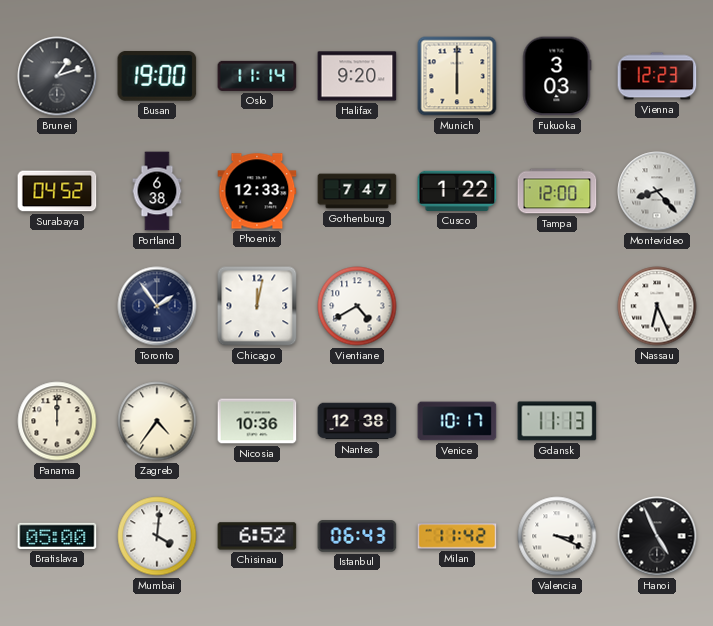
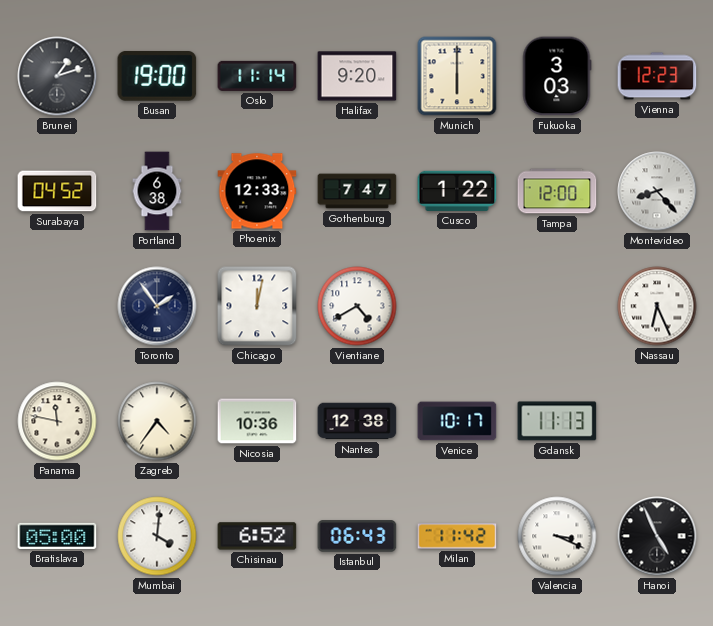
Panama: 12:00 -> 11:47 (57, 421)
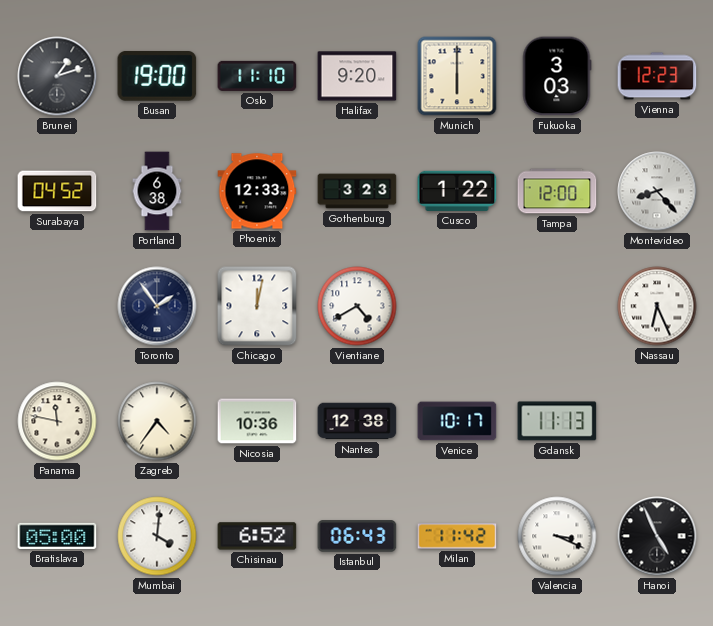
Oslo: 11:14 -> 11:10 (257, 76)
Gothenburg: 7:47 -> 3:23 (357, 191)
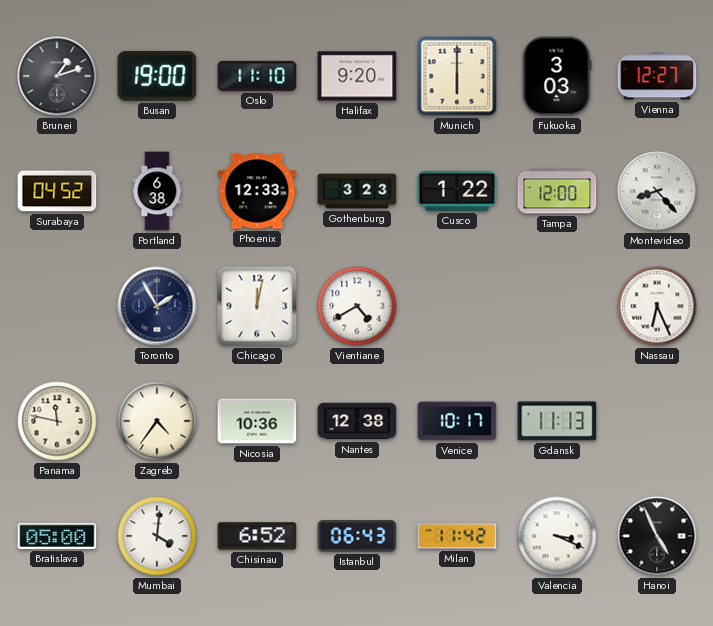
Vienna: 12:23 -> 12:27 (657, 76)
Toronto: 1:54 -> 1:55 (157, 306)
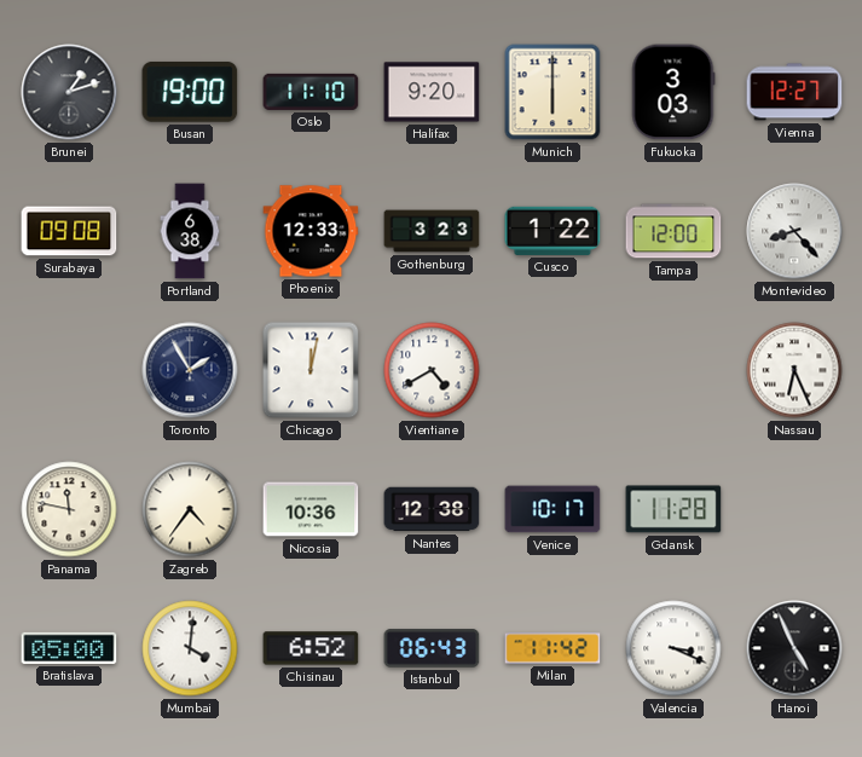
Surabaya: 04:52 -> 09:08 (69, 231)
Gdansk: 11:13 -> 11:28 (673, 509)
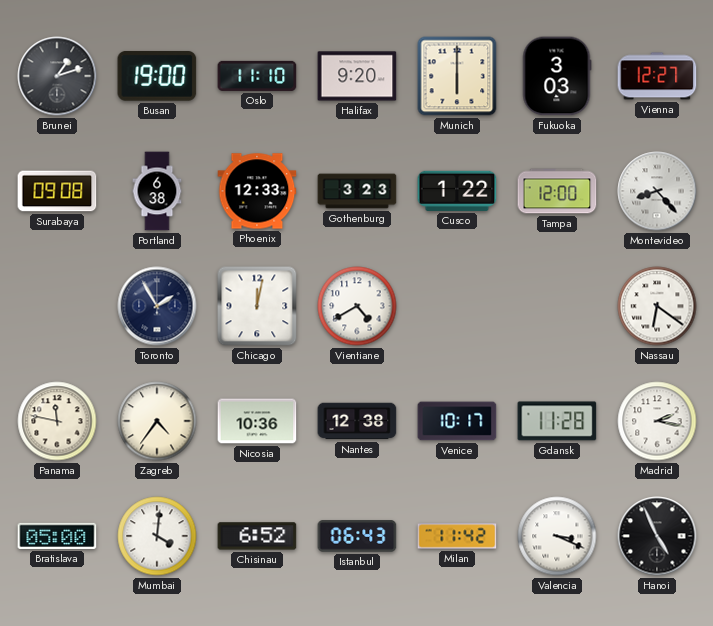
Nassau: 6:26 -> 6:21 (657, 306)
Madrid: none -> 2:17 (657, 421)
